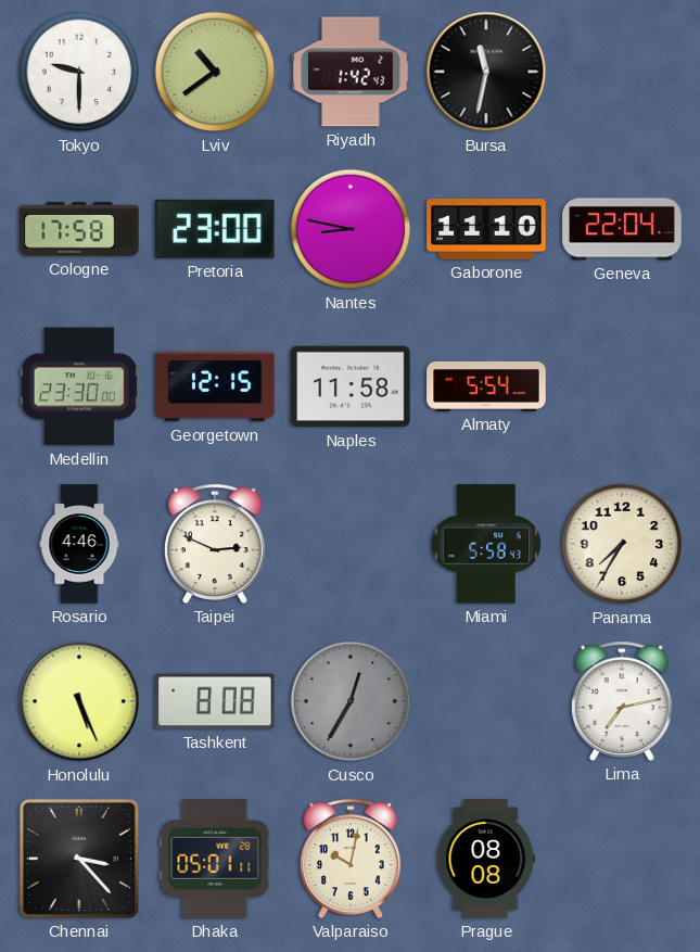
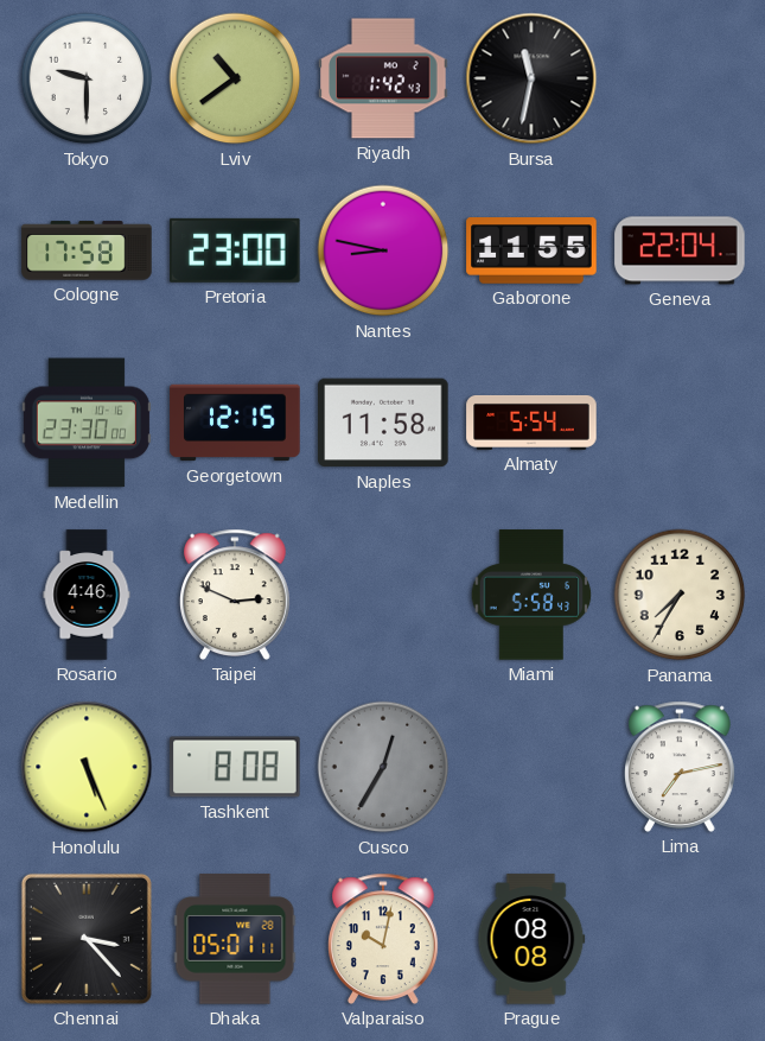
Gaborone: 11:10 -> 11:55 (531, 250)
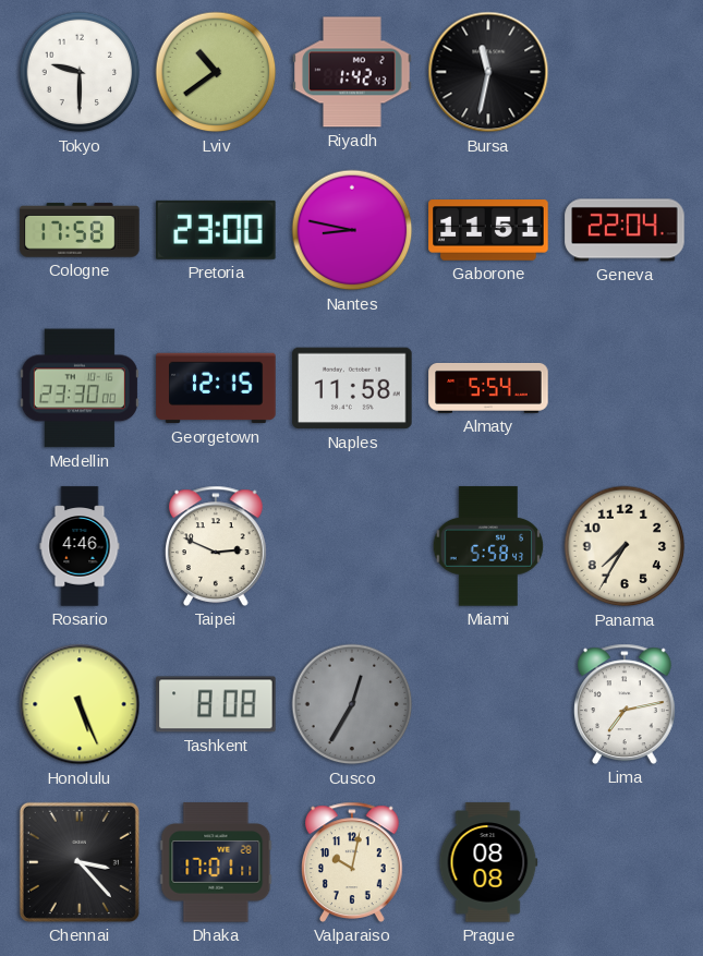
Gaborone: 11:55 -> 11:51 (488, 230)
Dhaka: 05:01 -> 17:01 (216, 862)
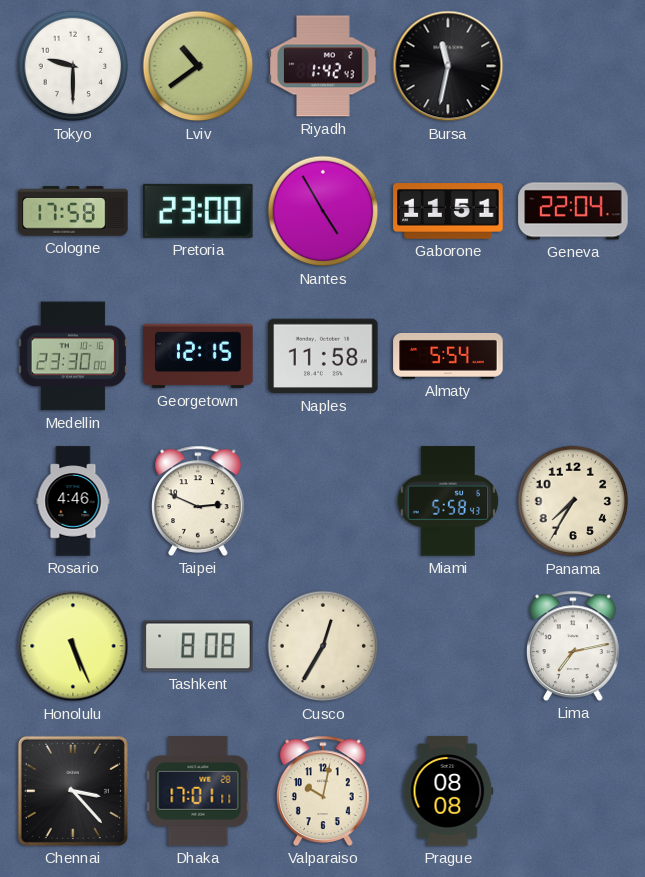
Nantes: 8:47 -> 4:55 (323, 211)
Cusco dial: grey -> cream (323, 646)
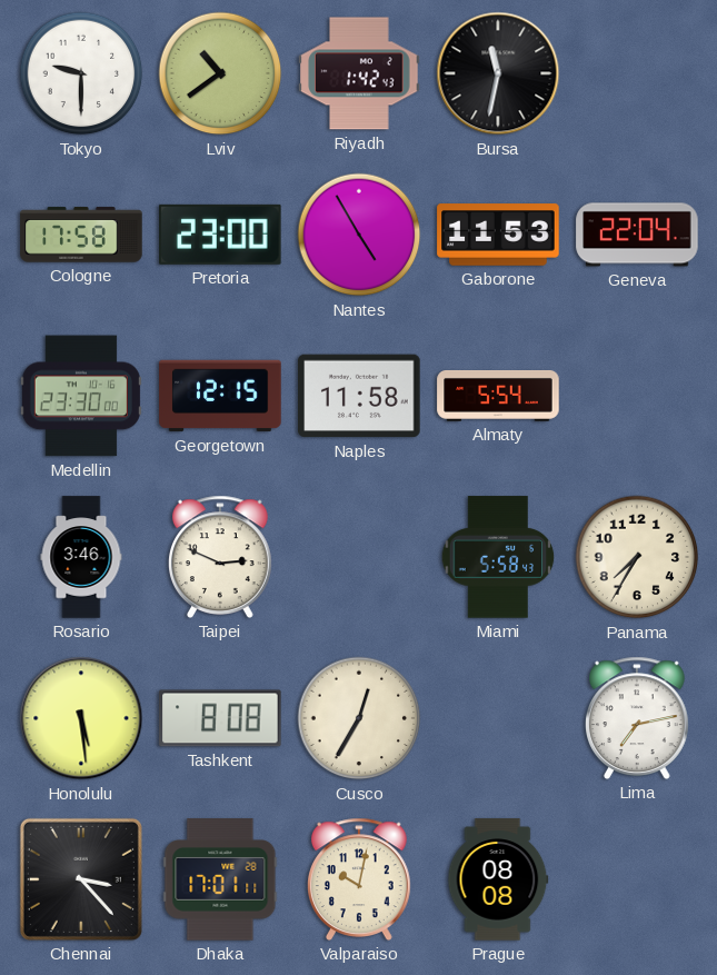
Gaborone: 11:51 -> 11:53 (498, 235)
Rosario: 4:46 -> 3:46 (81, 557)
Honolulu: 5:26 -> 5:29 (81, 718)
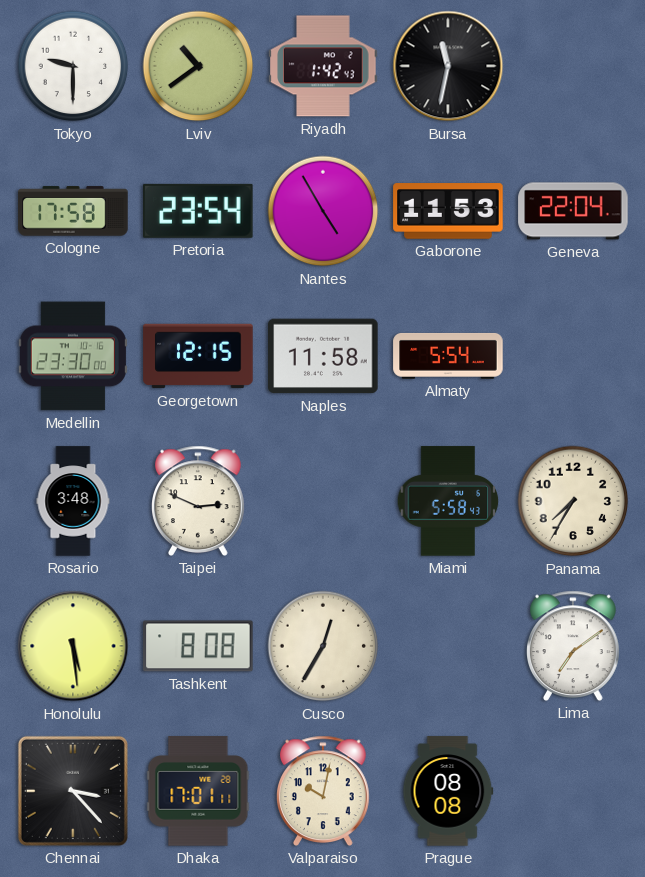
Pretoria: 23:00 -> 23:54 (198, 211)
Rosario: 3:46 -> 3:48 (73, 501)
Lima: 7:13 -> 7:09 (574, 646)
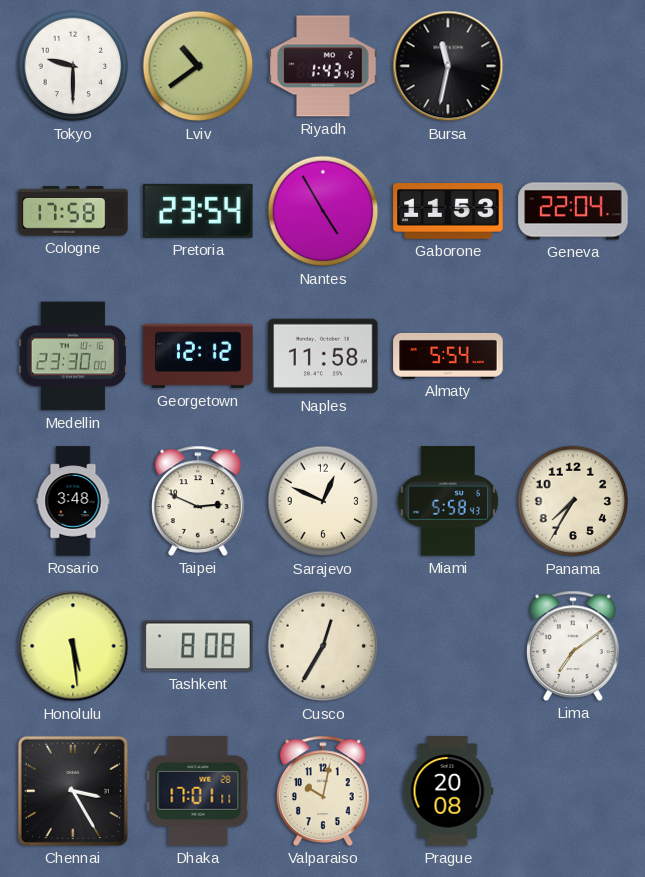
Riyadh: 1:42 -> 1:43 (323, 66)
Georgetown: 12:15 -> 12:12 (198, 356)
Sarajevo: none -> 12:49 (323, 501)
Chennai: 3:23 -> 3:25 (73, 791)
Prague: 08:08 -> 20:08 (448, 791)
